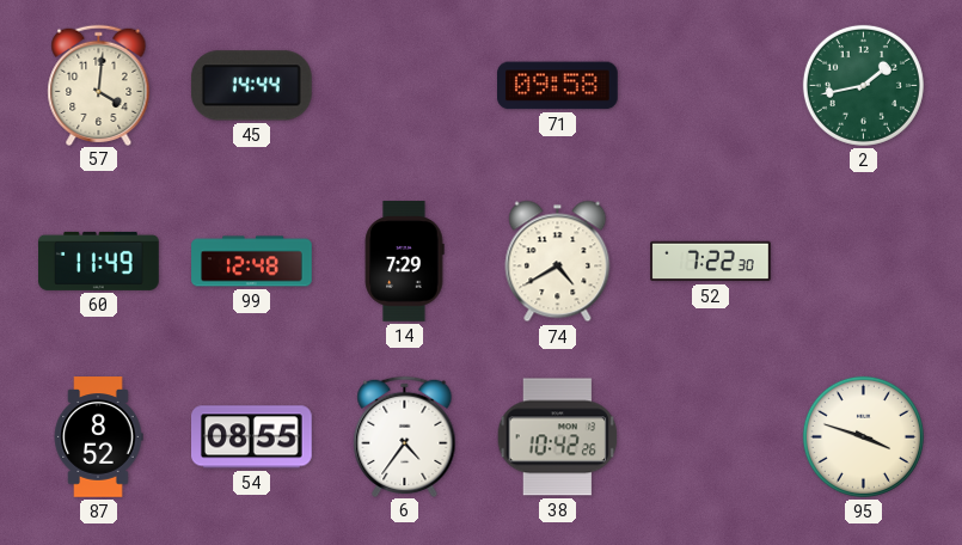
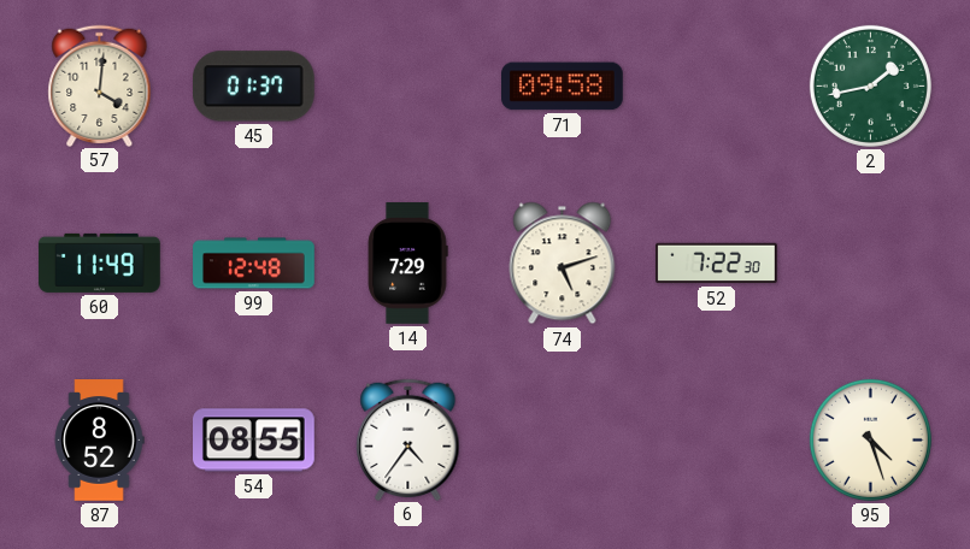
45: 14:44 -> 01:37 (253, 87)
74: 4:40 -> 5:12 (563, 264)
38: 10:42 -> none (558, 437)
95: 3:48 -> 4:27 (870, 439)
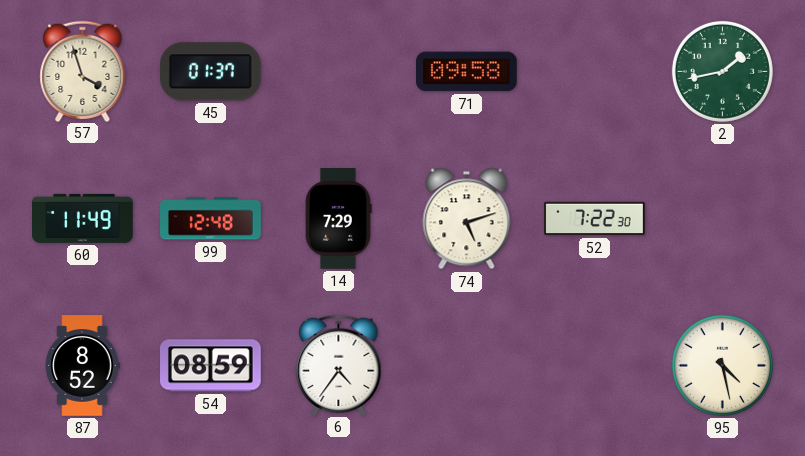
57: 4:01 -> 3:57 (83, 71)
54: 08:55 -> 08:59 (211, 366)
95: 4:27 -> 4:28 (722, 365)
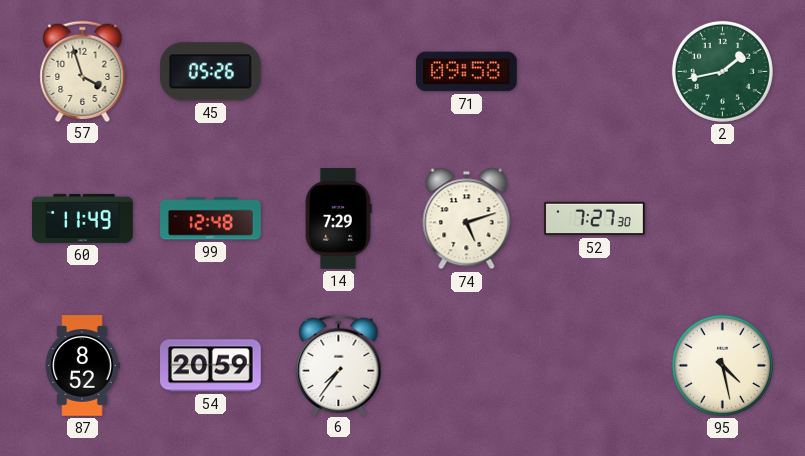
45: 01:37 -> 05:26 (210, 72)
52: 7:22 -> 7:27 (595, 219)
54: 08:59 -> 20:59 (211, 366)
6: 4:36 -> 7:36 (339, 365)
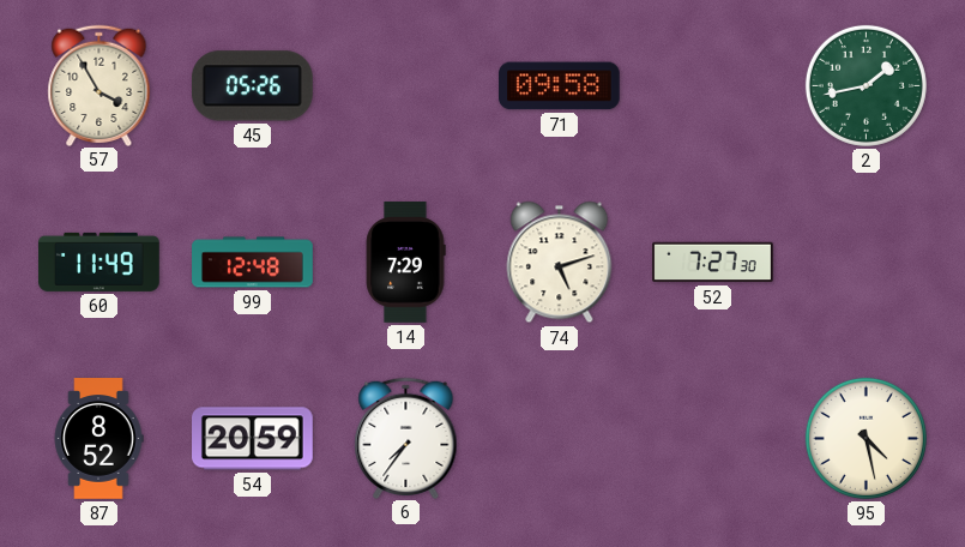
57: 3:57 -> 3:55 (99, 85)
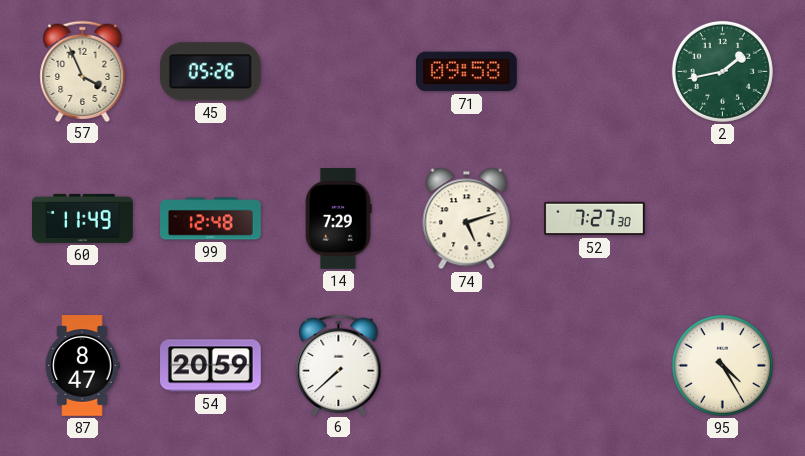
57: 3:55 -> 3:56 (83, 71)
87: 8:52 -> 8:47 (82, 366)
6: 7:36 -> 7:38 (339, 365)
95: 4:28 -> 4:25 (722, 365)
